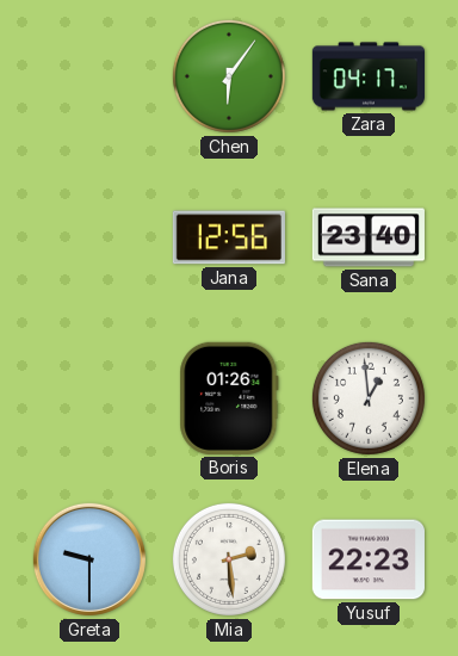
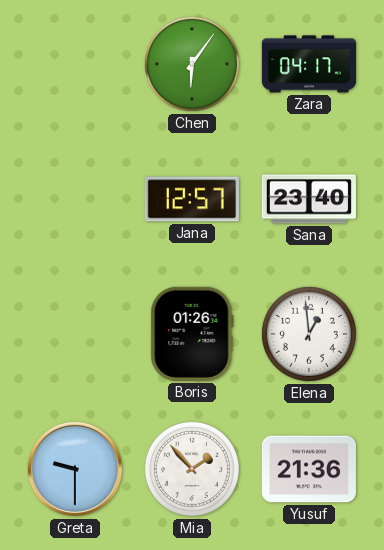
Jana: 12:56 -> 12:57 (192, 199)
Mia: 2:29 -> 1:53 (192, 469)
Yusuf: 22:23 -> 21:36 (309, 469)
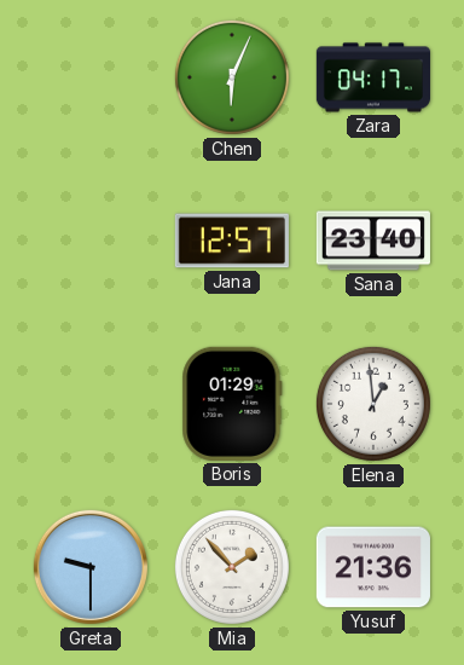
Chen: 6:06 -> 6:04 (232, 77)
Boris: 01:26 -> 01:29 (232, 404)
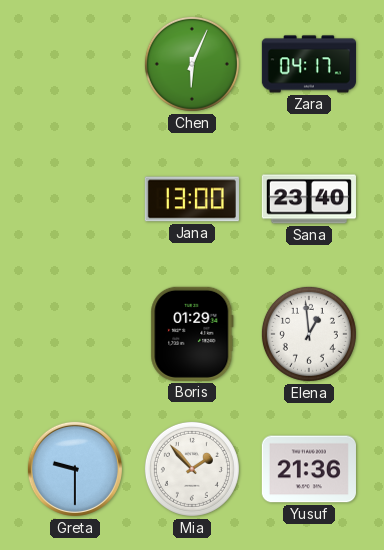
Jana: 12:57 -> 13:00 (192, 199)
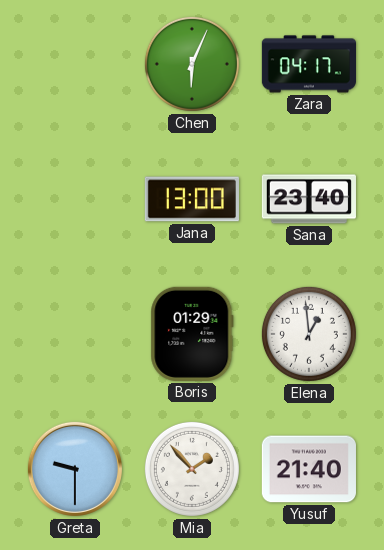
Yusuf: 21:36 -> 21:40 (309, 469)
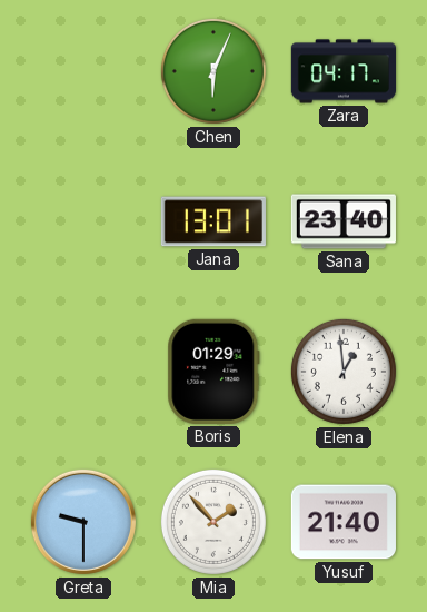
Jana: 13:00 -> 13:01 (213, 221)
